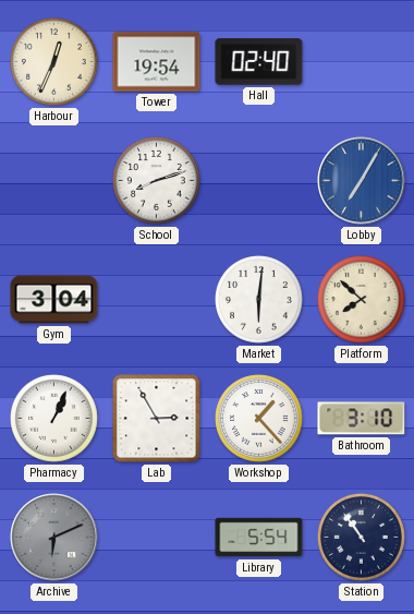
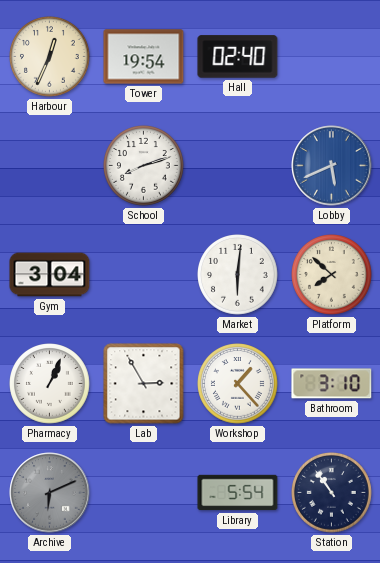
Lobby: 7:05 -> 5:41 (332, 166)
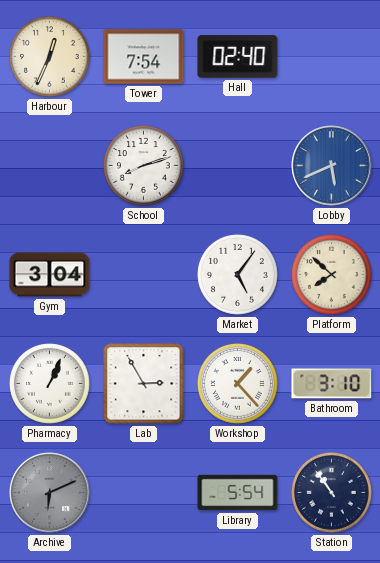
Tower: 19:54 -> 7:54 (144, 57)
Market: 6:01 -> 5:06 (238, 275)
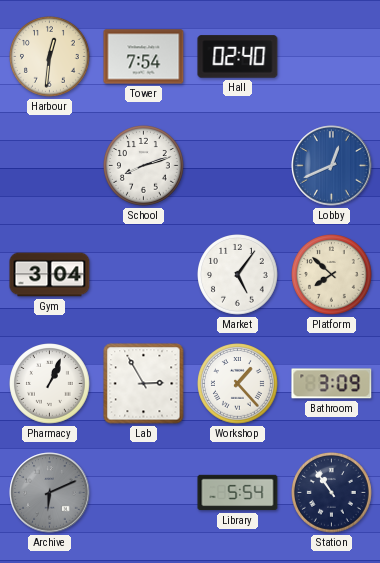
Harbour: 12:34 -> 12:31 (50, 57)
Lobby: 5:41 -> 12:41 (332, 166)
Bathroom: 3:10 -> 3:09 (332, 384)
